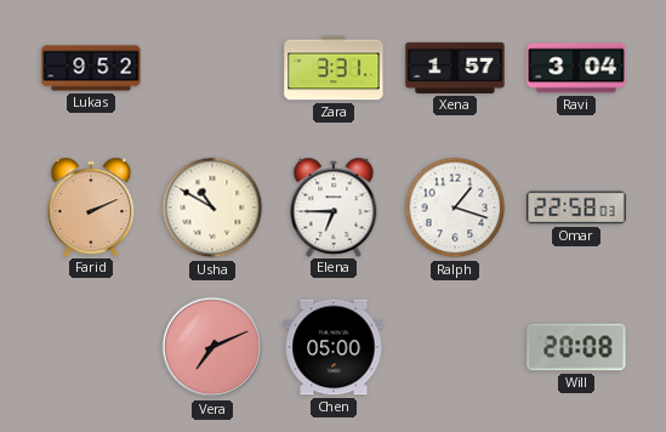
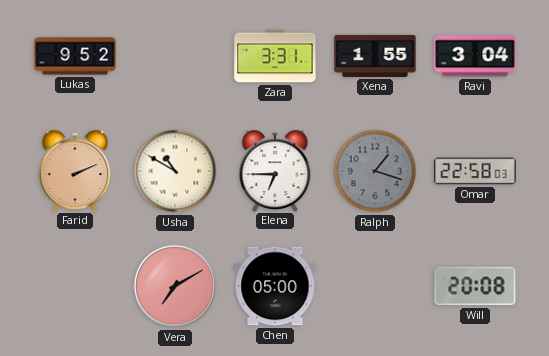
Xena: 1:57 -> 1:55 (375, 56)
Ralph dial: white -> grey (375, 171)
Vera: 7:11 -> 7:10 (175, 286)
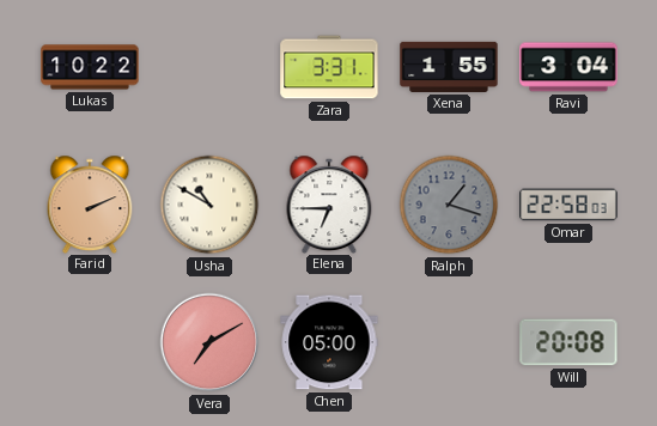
Lukas: 9:52 -> 10:22 (90, 67)
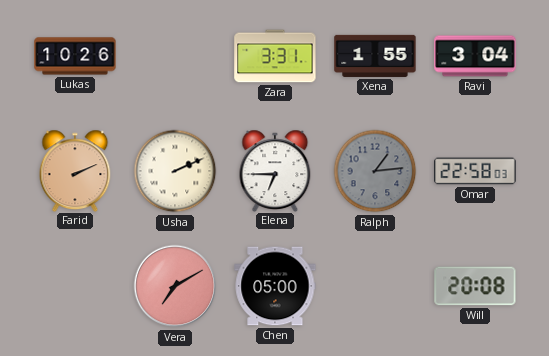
Lukas: 10:22 -> 10:26 (75, 56)
Usha: 10:50 -> 2:11 (175, 171)
Ralph: 1:18 -> 1:14 (375, 171)
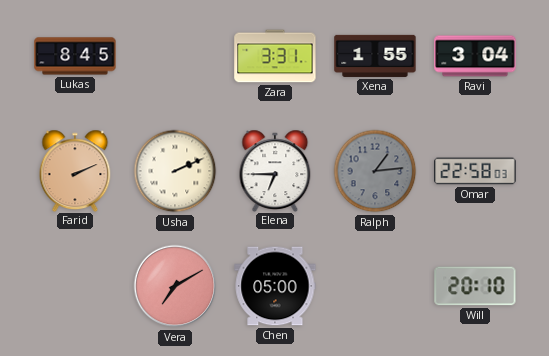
Lukas: 10:26 -> 8:45 (75, 56)
Will: 20:08 -> 20:10 (475, 286)
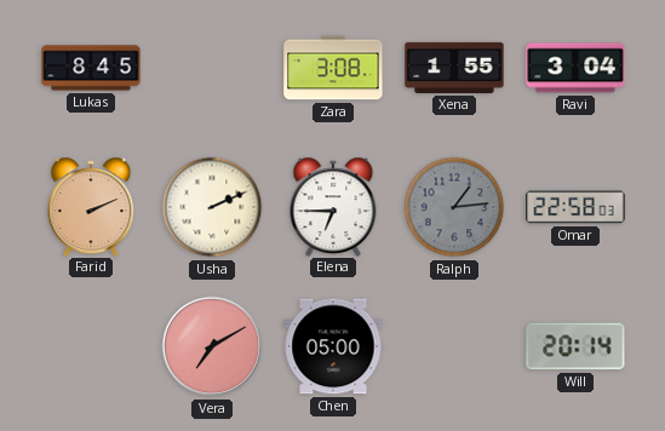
Zara: 3:31 -> 3:08 (333, 68)
Will: 20:10 -> 20:14 (575, 346)
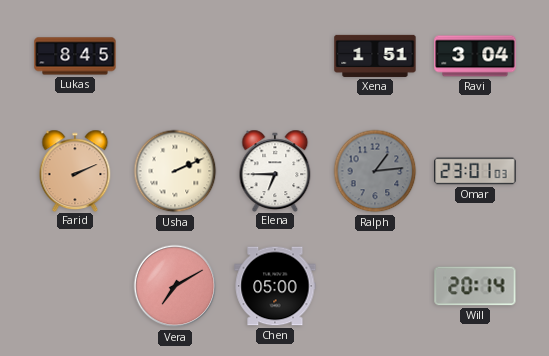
Zara: 3:08 -> none (333, 68)
Xena: 1:55 -> 1:51 (375, 56)
Omar: 22:58 -> 23:01 (475, 171)
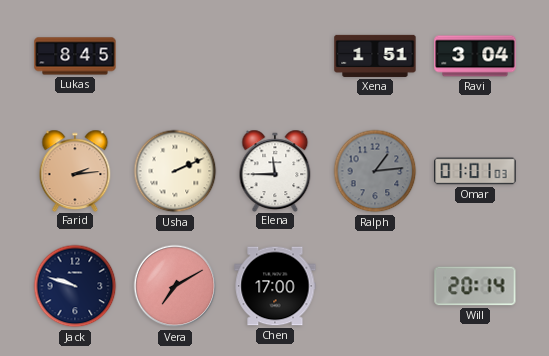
Farid: 2:11 -> 2:14 (75, 170)
Elena: 6:45 -> 11:45 (275, 170)
Omar: 23:01 -> 01:01 (475, 171)
Jack: none -> 9:48 (75, 286)
Chen: 05:00 -> 17:00 (275, 286)
